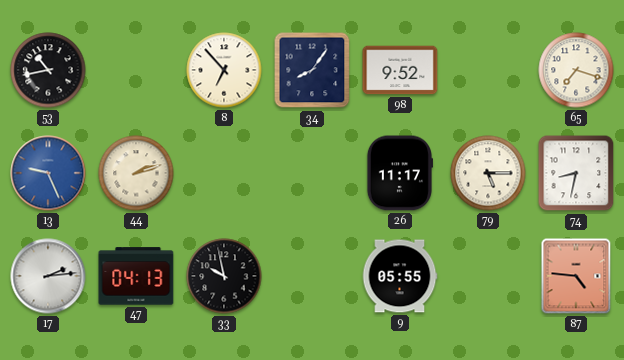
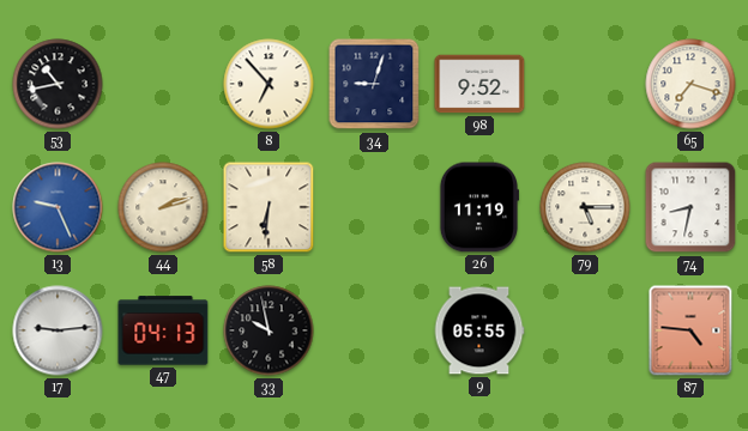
34: 8:06 -> 9:03 (374, 84)
58: none -> 6:31 (269, 207)
26: 11:17 -> 11:19 (478, 207)
17: 2:14 -> 9:14 (58, 330)
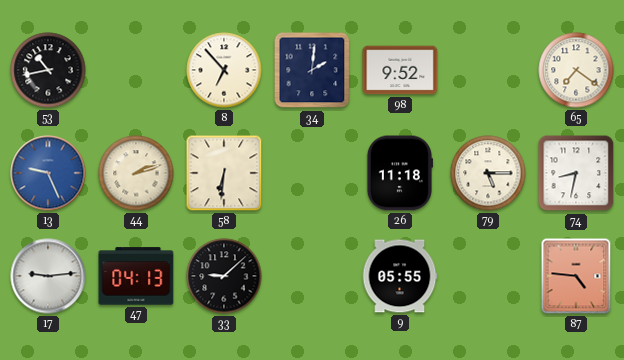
34: 9:03 -> 2:01 (312, 70)
65: 7:18 -> 7:21 (576, 70)
26: 11:19 -> 11:18 (399, 173)
33: 9:58 -> 9:08 (224, 276)
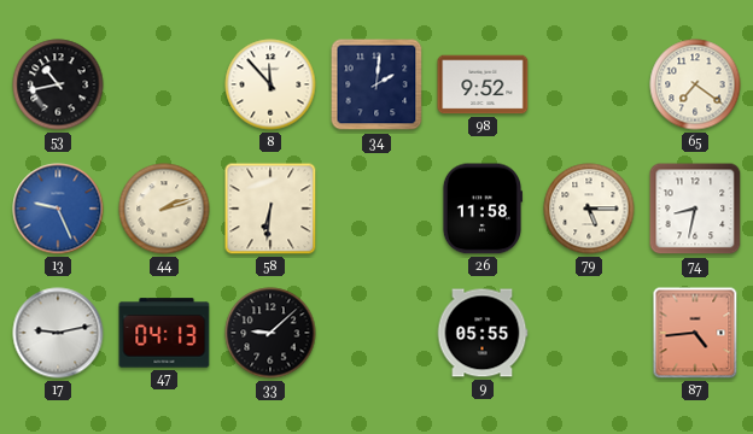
8: 6:53 -> 11:53 (270, 84)
26: 11:18 -> 11:58 (481, 209)
17: 9:14 -> 9:13 (58, 333)
87: 4:46 -> 4:44 (695, 333)
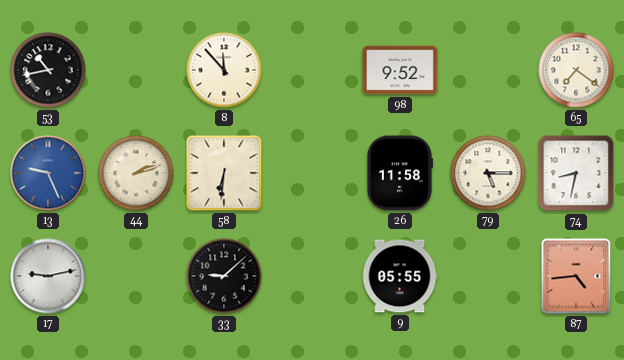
34: 2:01 -> none (376, 84)
47: 04:13 -> none (164, 333)
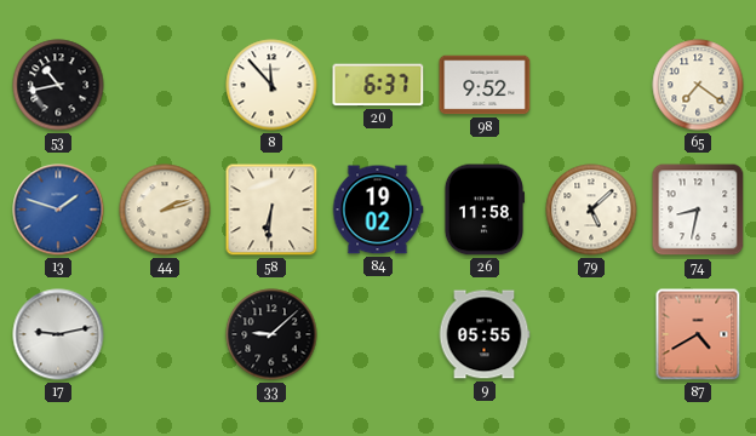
20: none -> 6:37 (378, 85)
13: 9:26 -> 1:48 (58, 210)
84: none -> 19:02 (378, 210)
79: 5:15 -> 5:08 (591, 210)
87: 4:44 -> 4:40 (698, 334)
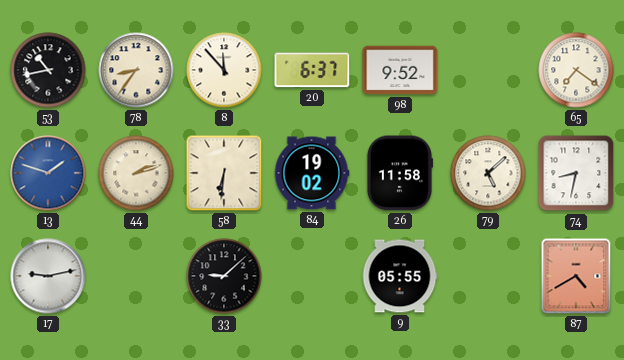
78: none -> 8:36 (136, 70)
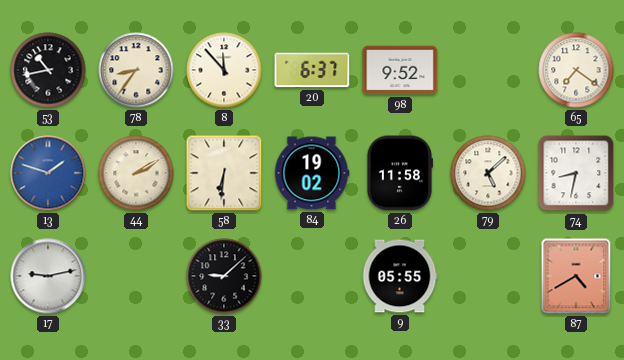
44: 2:12 -> 2:10 (136, 173)
